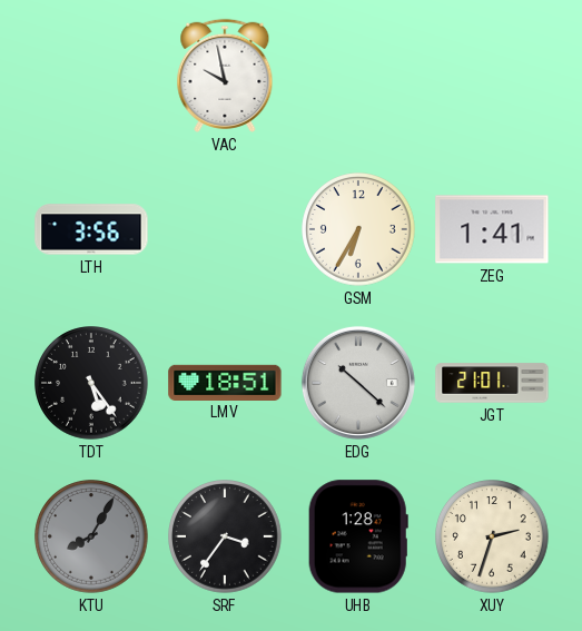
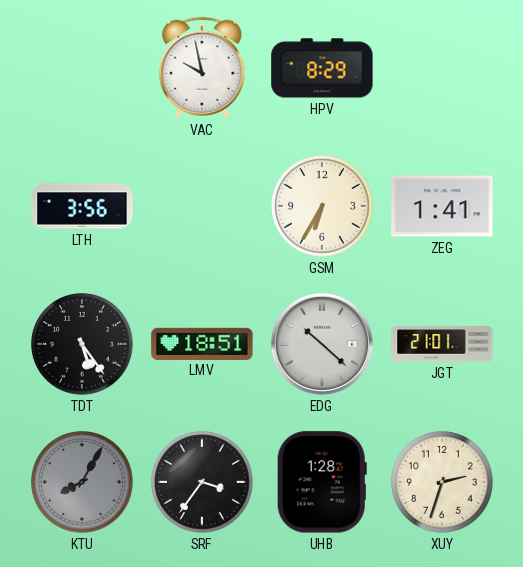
HPV: none -> 8:29 (322, 68)
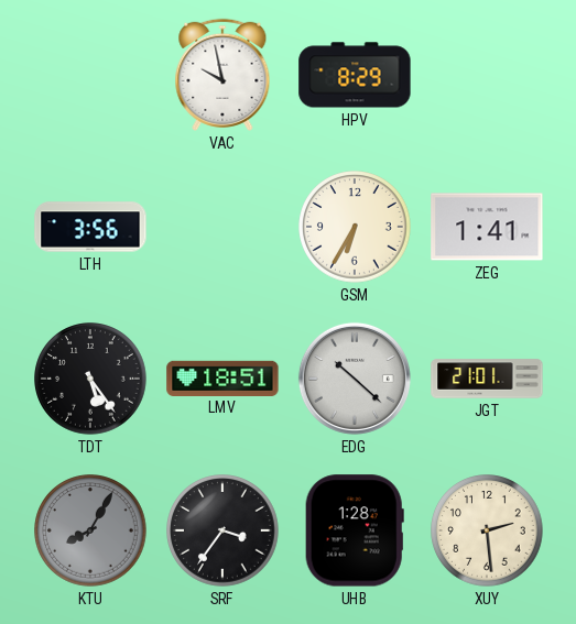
XUY: 2:33 -> 2:29 (487, 530)
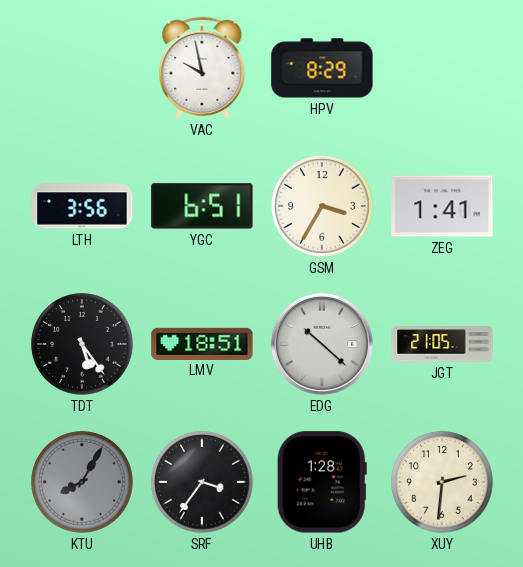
YGC: none -> 6:51 (202, 206)
GSM: 6:35 -> 3:35 (322, 206)
JGT: 21:01 -> 21:05 (442, 344)
XUY: 2:29 -> 2:31 (442, 482)
